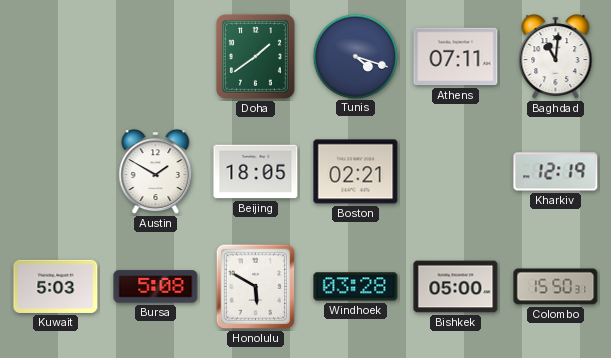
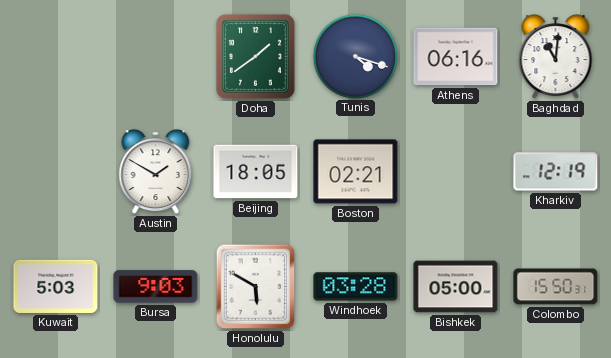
Athens: 07:11 -> 06:16 (456, 57)
Bursa: 5:08 -> 9:03 (156, 287)
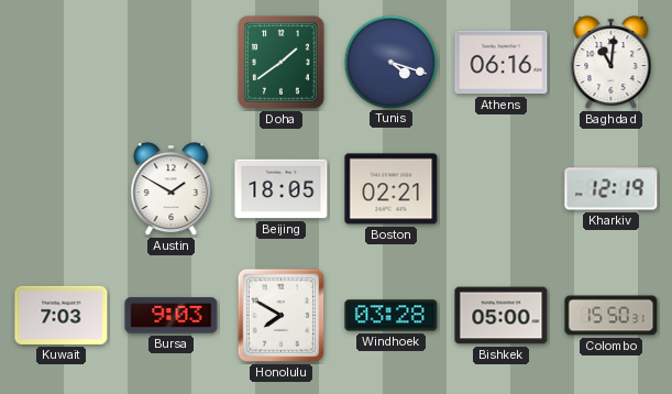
Kuwait: 5:03 -> 7:03 (62, 315)
Honolulu: 5:50 -> 7:50 (282, 316)
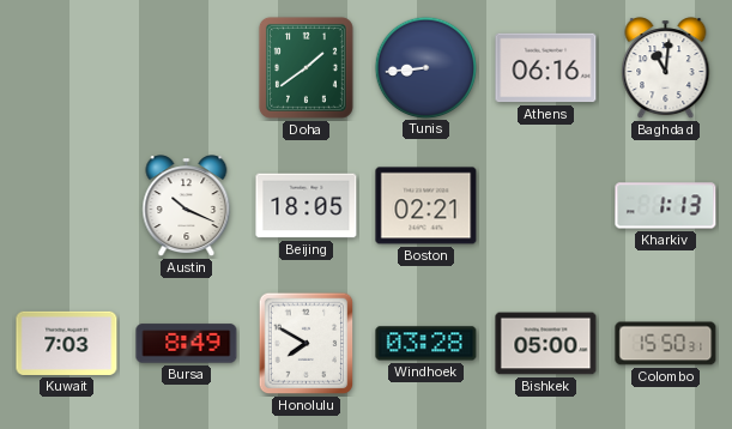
Tunis: 4:18 -> 8:44 (425, 67)
Austin: 1:50 -> 10:19 (187, 206)
Kharkiv: 12:19 -> 1:13 (666, 206)
Bursa: 9:03 -> 8:49 (187, 344)
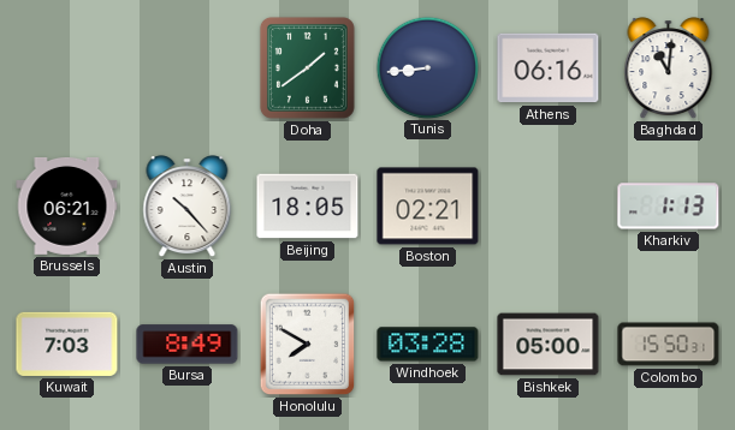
Brussels: none -> 06:21 (67, 205)
Austin: 10:19 -> 10:23 (188, 207)
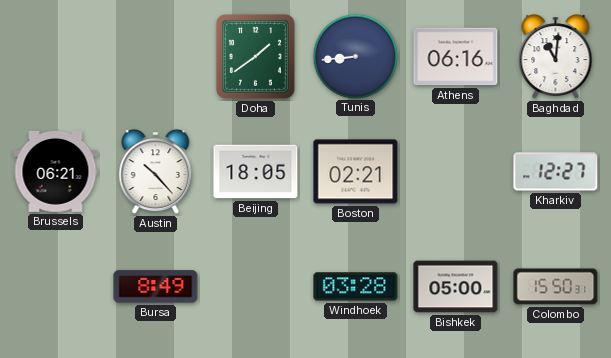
Kharkiv: 1:13 -> 12:27 (556, 172)
Kuwait: 7:03 -> none (67, 344)
Honolulu: 7:50 -> none (308, 345)
